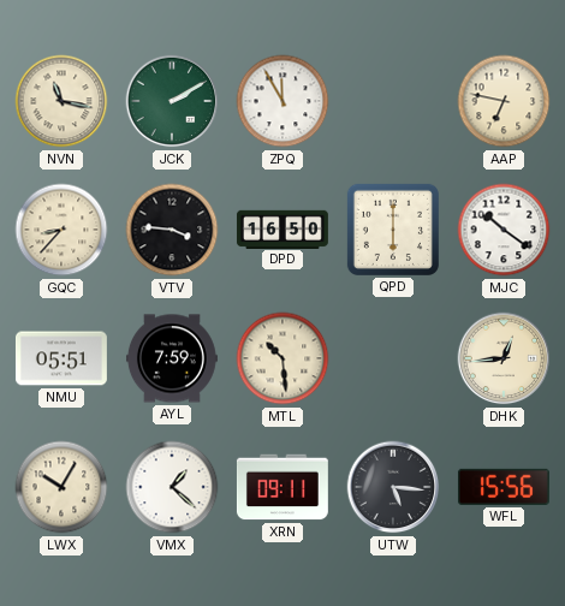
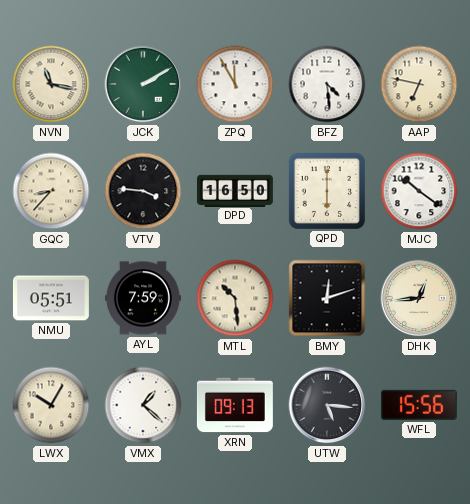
BFZ: none -> 4:29 (327, 84)
BMY: none -> 12:12 (327, 298)
XRN: 09:11 -> 09:13 (235, 405)
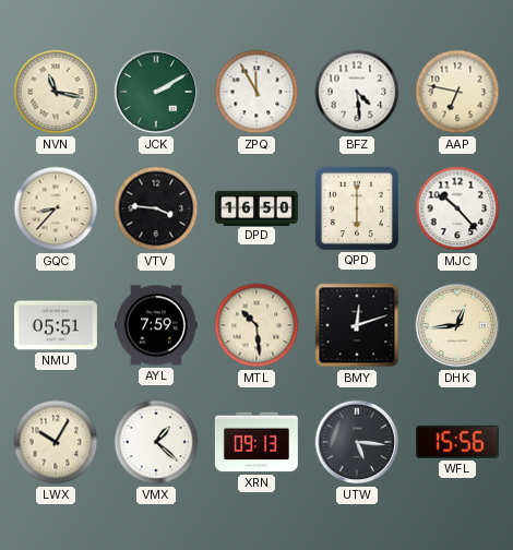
MJC: 10:21 -> 10:23 (457, 208)
